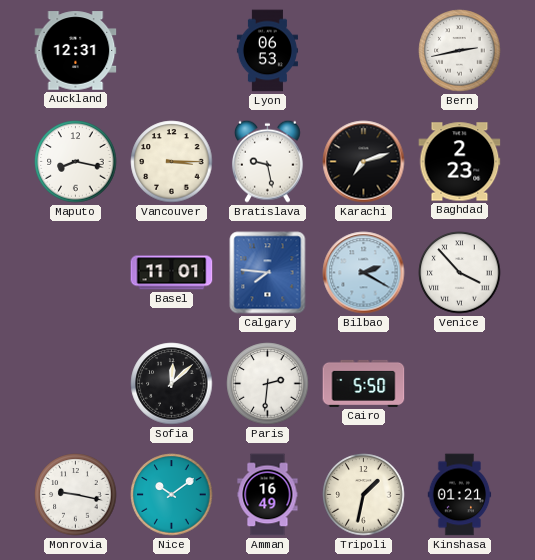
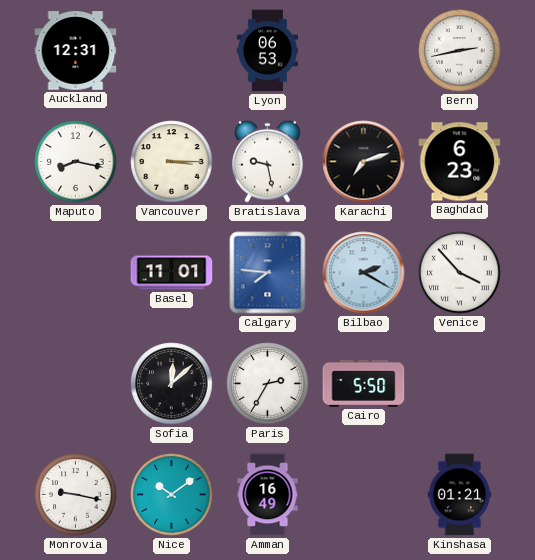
Baghdad: 2:23 -> 6:23 (460, 162)
Paris: 2:31 -> 2:35 (268, 384)
Tripoli: 1:32 -> none (364, 495)
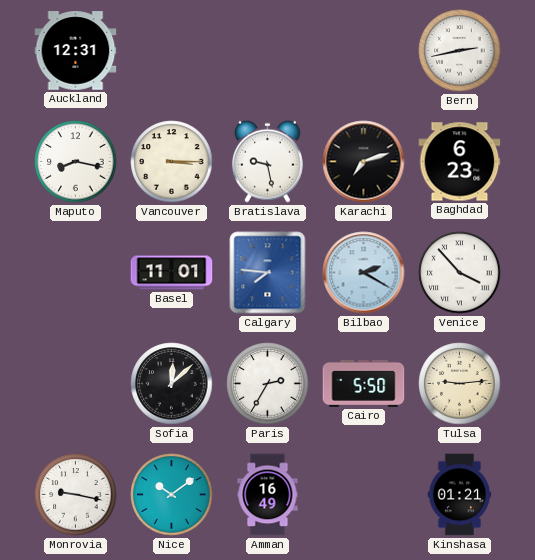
Lyon: 06:53 -> none (267, 51)
Tulsa: none -> 9:14 (460, 384)
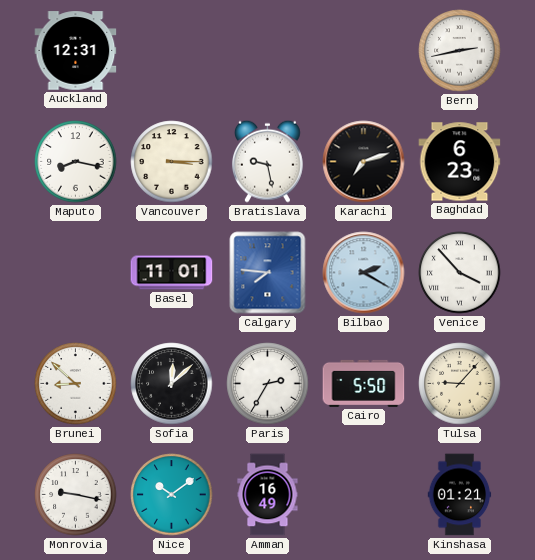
Brunei: none -> 8:52 (76, 384)
Tulsa: 9:14 -> 9:07 (460, 384)
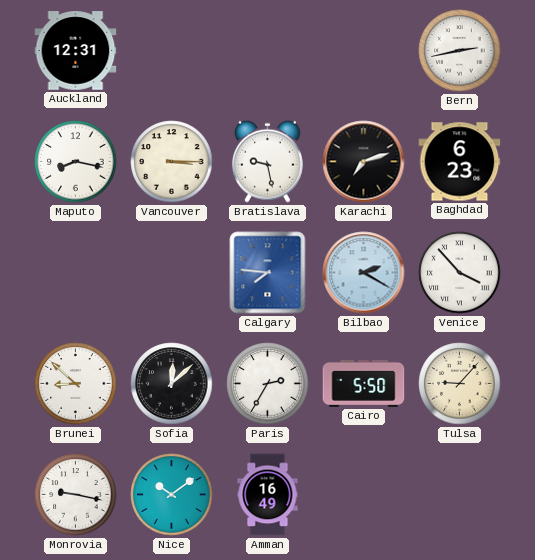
Basel: 11:01 -> none (172, 273)
Kinshasa: 01:21 -> none (460, 495)
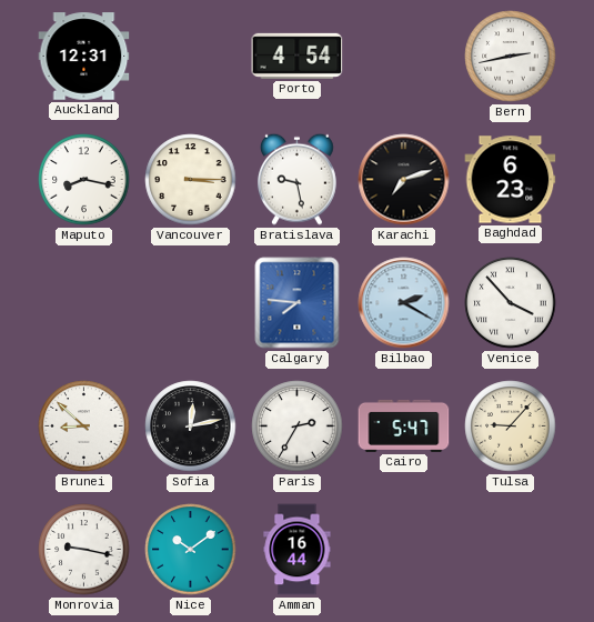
Porto: none -> 4:54 (298, 56)
Sofia: 12:08 -> 12:13 (191, 427)
Cairo: 5:50 -> 5:47 (404, 425)
Amman: 16:49 -> 16:44 (298, 550)
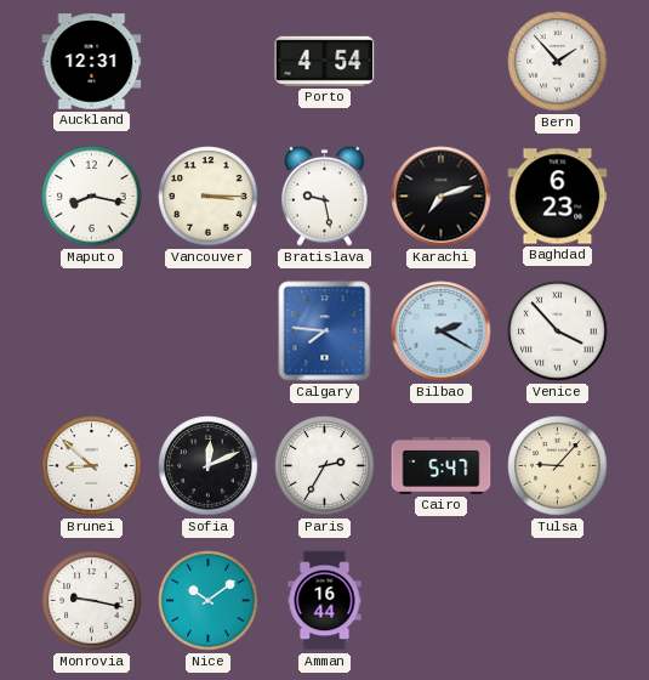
Bern: 2:43 -> 1:53 (558, 62)
Sofia: 12:13 -> 12:11 (209, 466)
